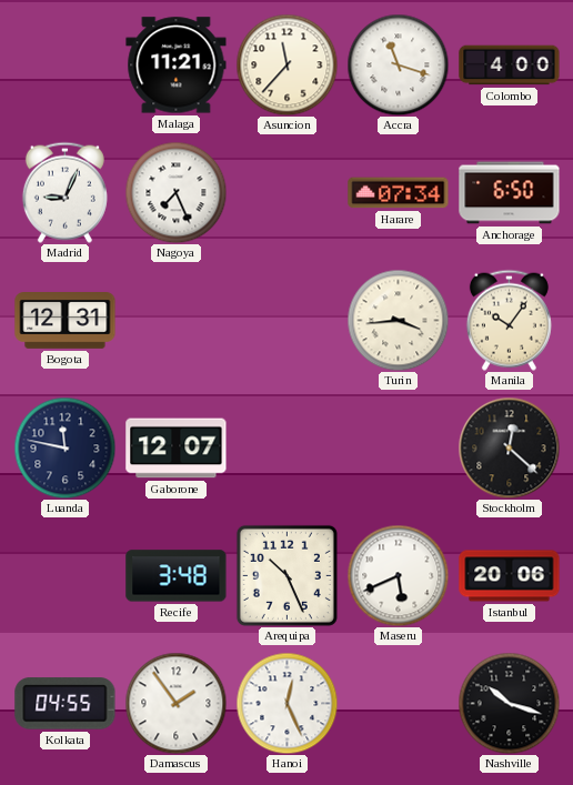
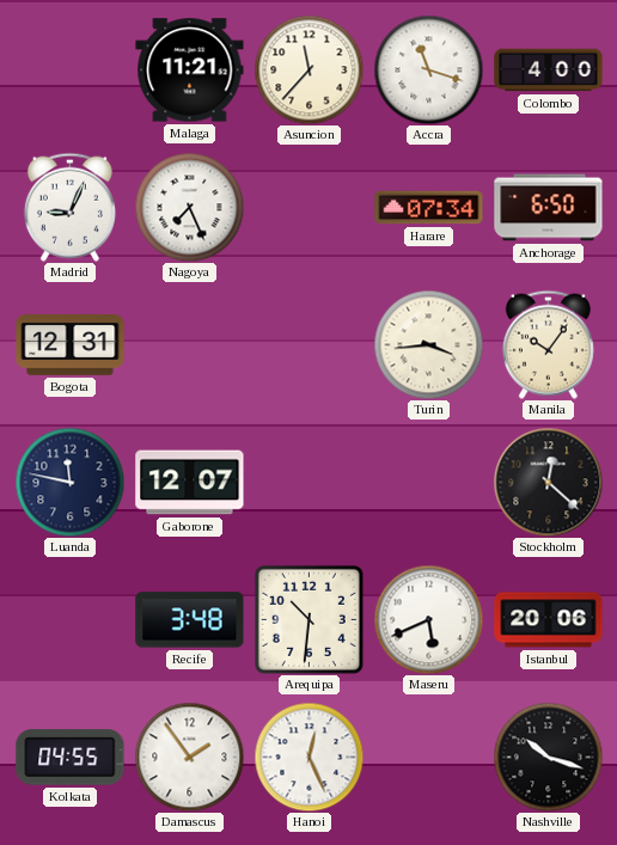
Arequipa: 10:26 -> 10:31 (308, 619)
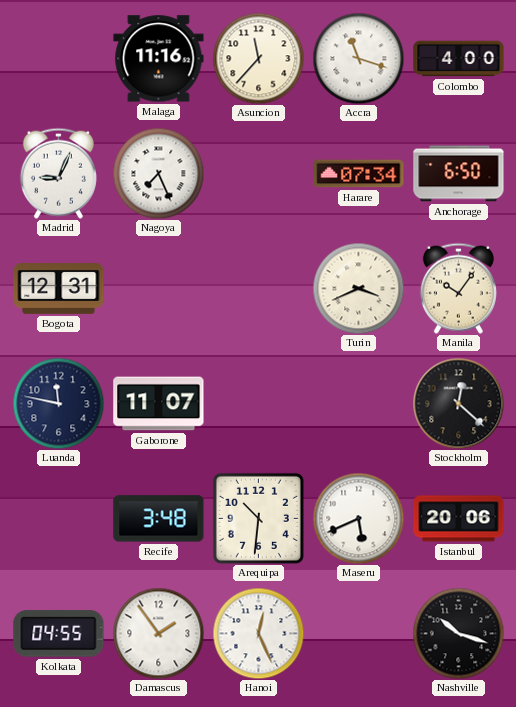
Malaga: 11:21 -> 11:16 (159, 59)
Turin: 3:44 -> 3:41 (358, 288)
Gaborone: 12:07 -> 11:07 (159, 404)
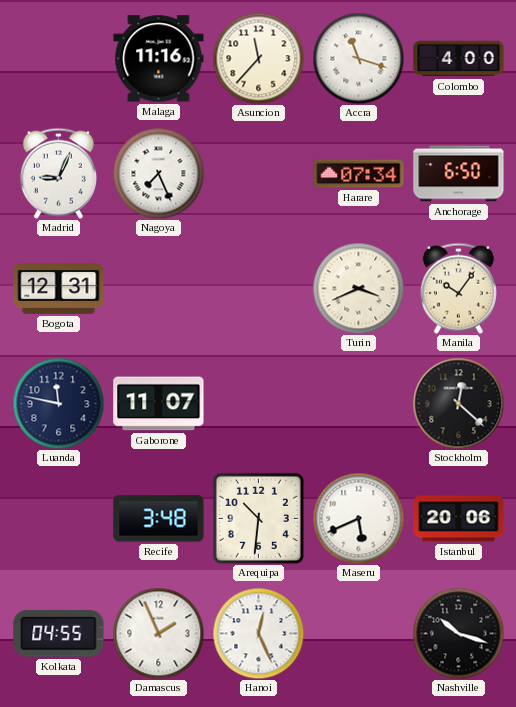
Damascus: 1:54 -> 1:56 (158, 633)
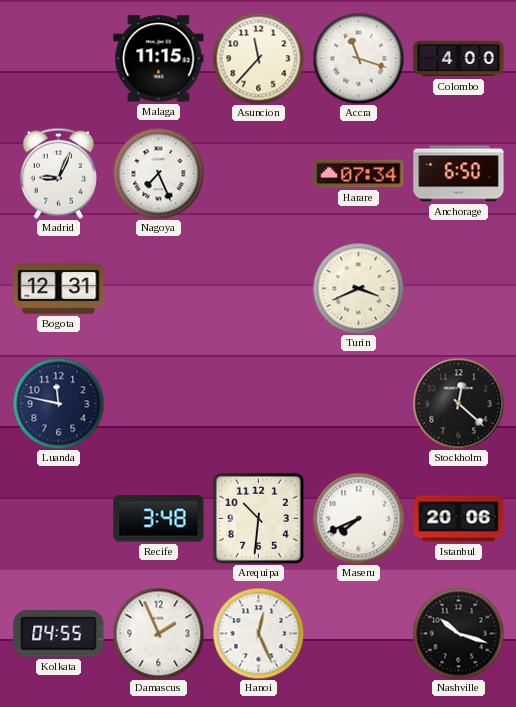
Malaga: 11:16 -> 11:15 (159, 59)
Manila: 10:06 -> none (458, 288)
Gaborone: 11:07 -> none (159, 404)
Maseru: 5:41 -> 7:41 (358, 518)
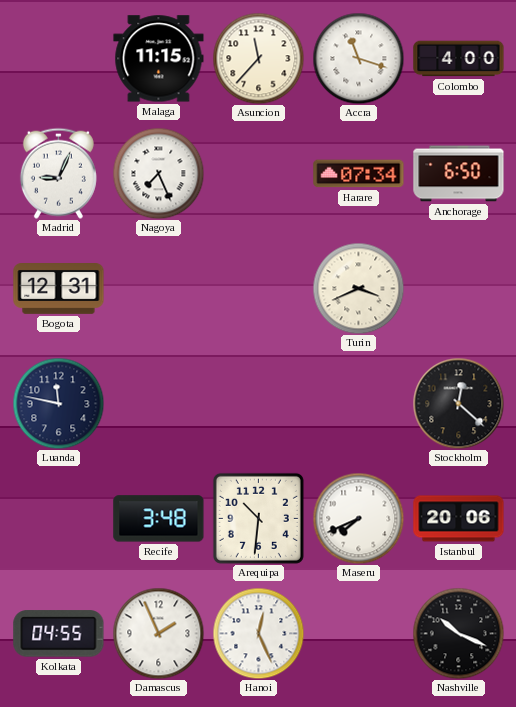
Nashville: 10:18 -> 10:19 (458, 633)
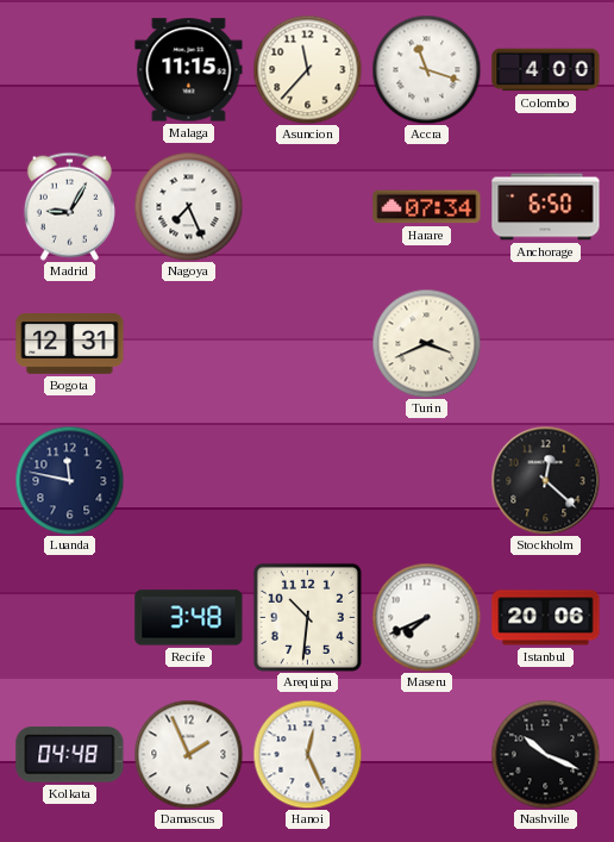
Madrid: 9:04 -> 9:05 (69, 206)
Kolkata: 04:55 -> 04:48 (70, 755)
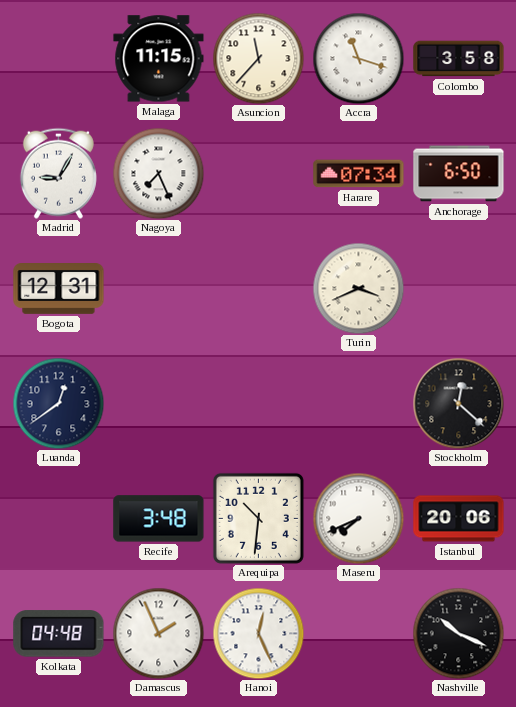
Colombo: 4:00 -> 3:58 (459, 59)
Luanda: 11:47 -> 12:39 (58, 403)
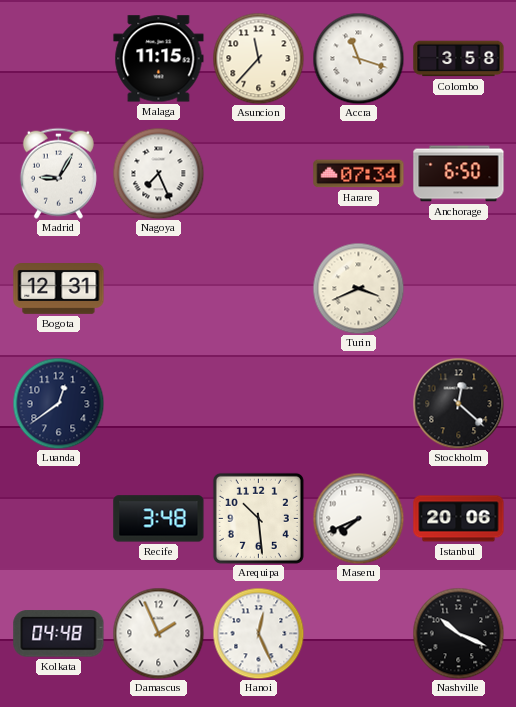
Arequipa: 10:31 -> 10:29 (258, 518)
